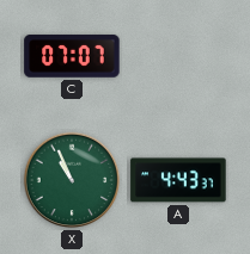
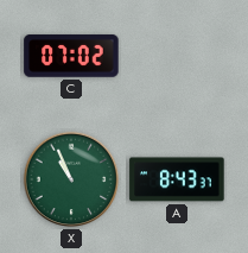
C: 07:07 -> 07:02 (71, 56)
A: 4:43 -> 8:43 (177, 179)
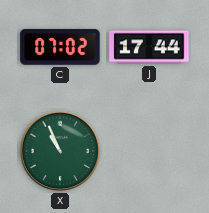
J: none -> 17:44 (149, 47)
A: 8:43 -> none (177, 179)
